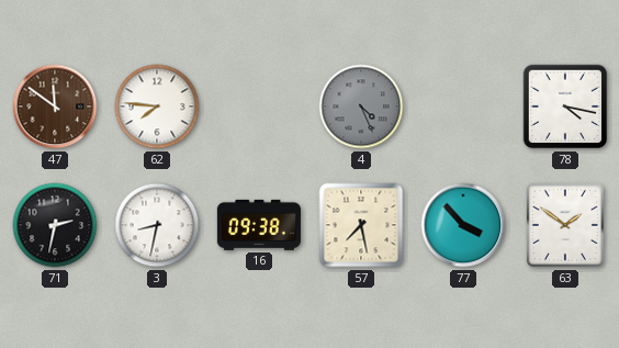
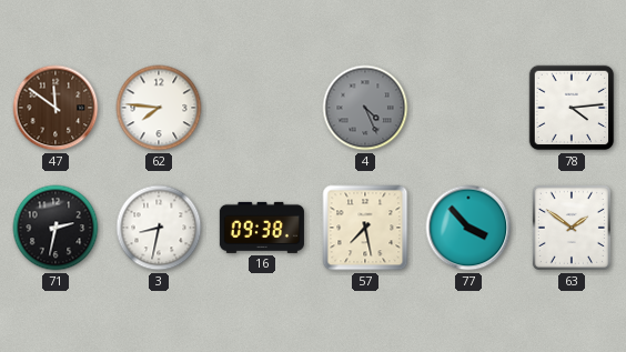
78: 4:17 -> 4:14 (572, 108)
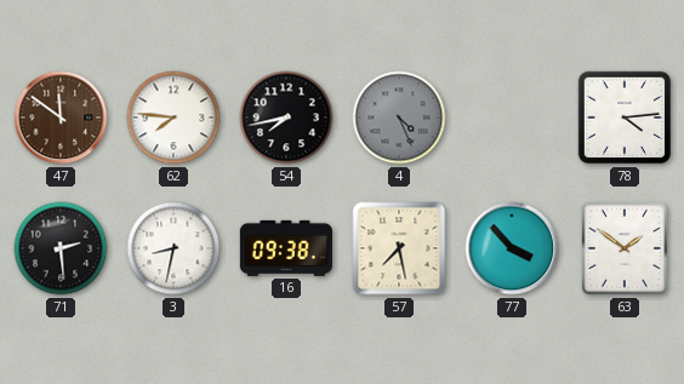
54: none -> 7:43 (286, 118)
71: 2:32 -> 2:29 (61, 248)
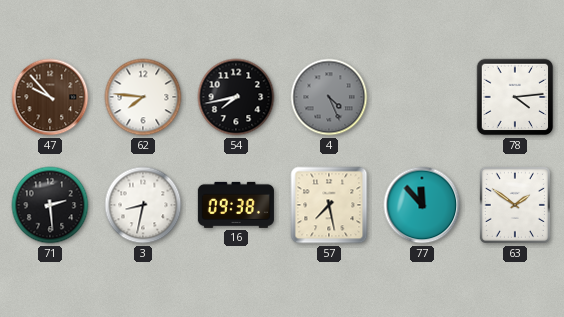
47: 11:51 -> 9:53 (50, 97)
77: 3:53 -> 11:53 (422, 205)
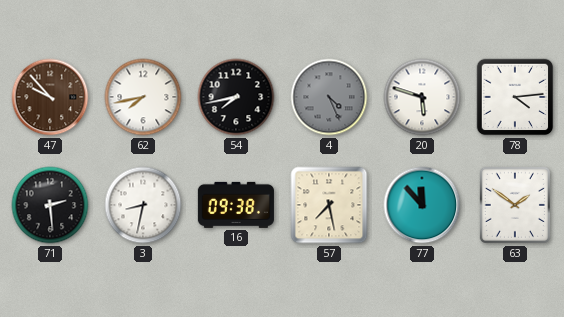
62: 7:46 -> 7:43 (143, 97)
20: none -> 5:48 (422, 97)
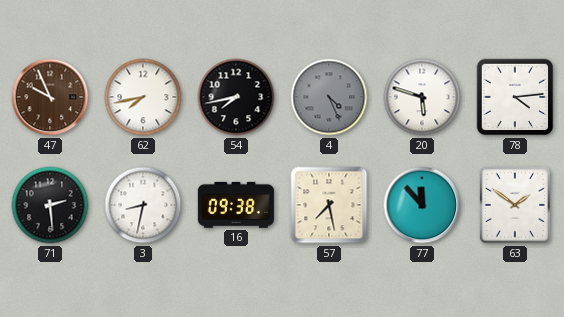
47: 9:53 -> 9:56 (50, 97)
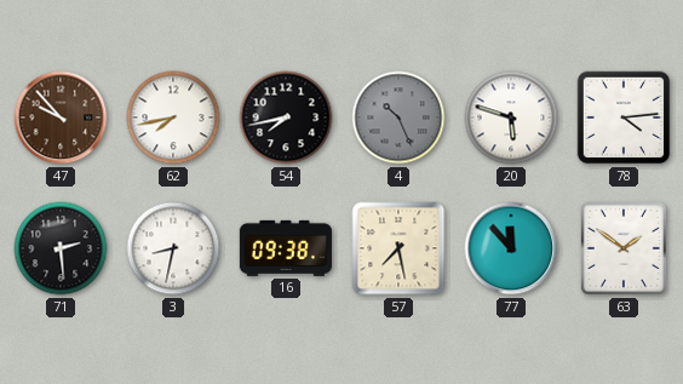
47: 9:56 -> 9:53 (61, 118)
4: 4:26 -> 10:26 (398, 118)
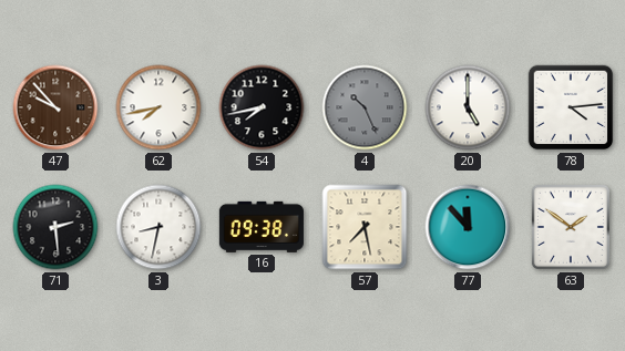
20: 5:48 -> 5:00 (468, 107)
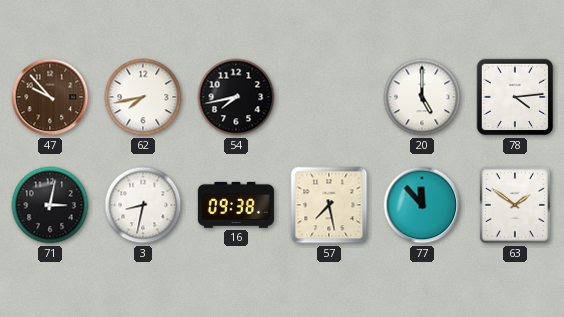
4: 10:26 -> none (365, 107)
71: 2:29 -> 3:02 (50, 205)
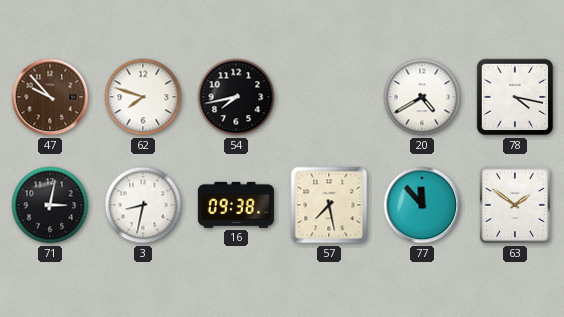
62: 7:43 -> 7:48 (143, 97)
20: 5:00 -> 4:40 (422, 97)
78: 4:14 -> 4:17 (515, 97)
